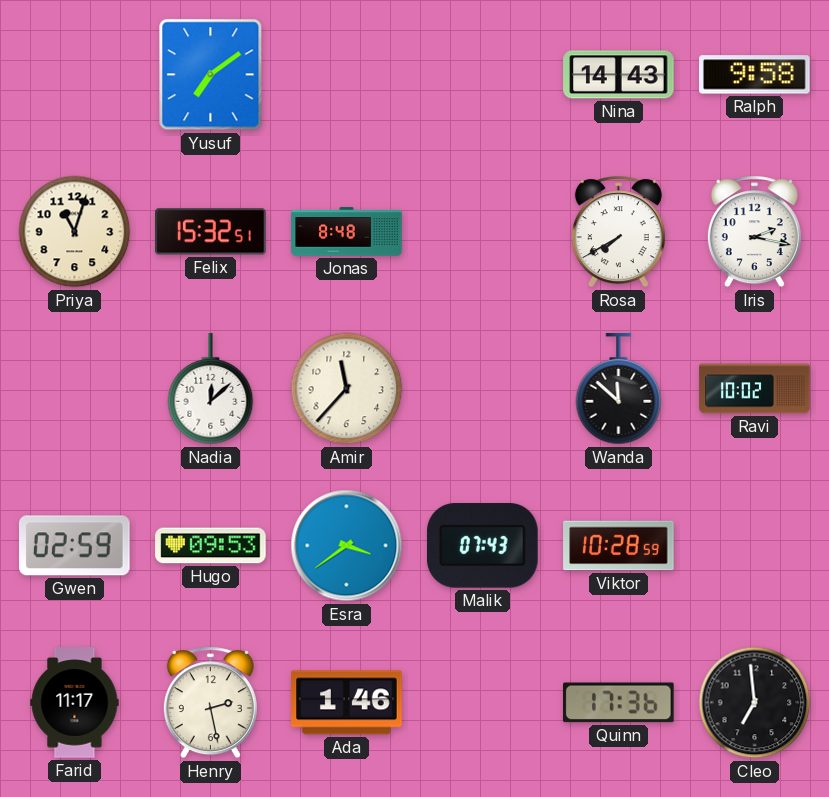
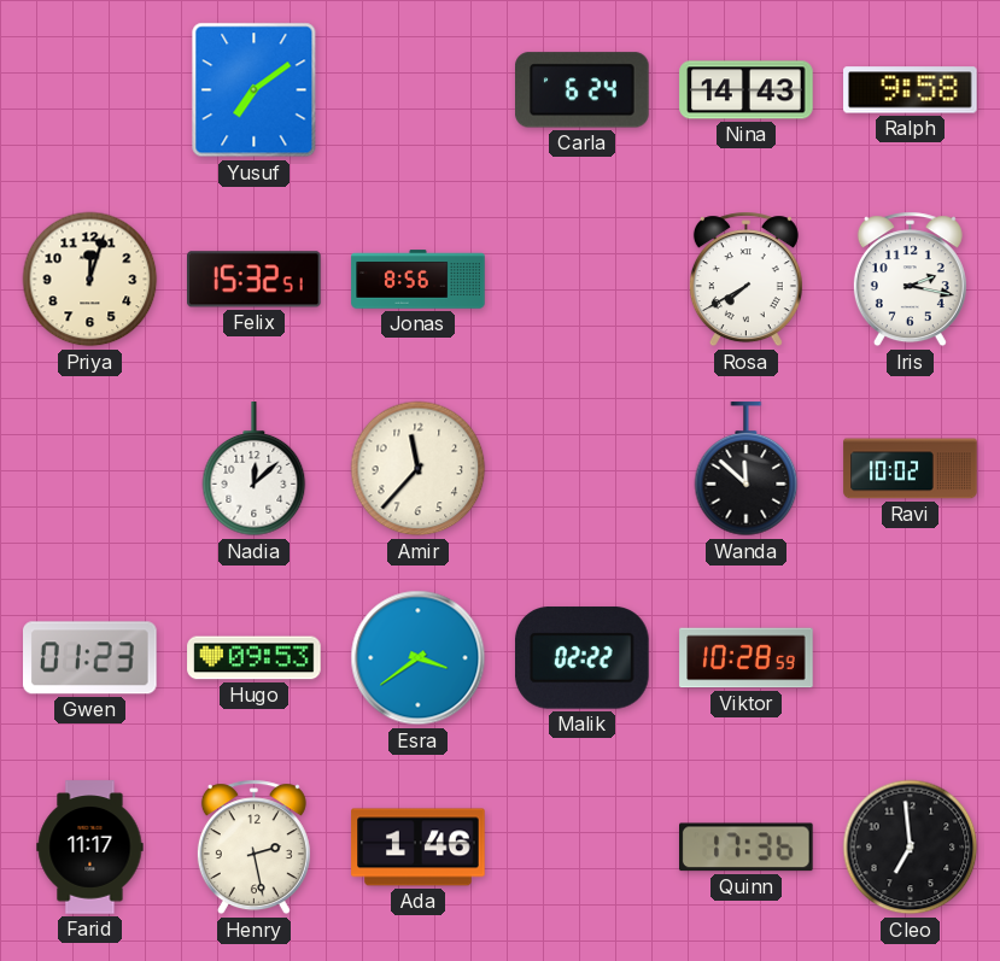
Carla: none -> 6:24 (583, 90)
Priya: 11:03 -> 12:03 (90, 280)
Jonas: 8:48 -> 8:56 (419, 280)
Gwen: 02:59 -> 01:23 (90, 658)
Malik: 07:43 -> 02:22 (583, 658)
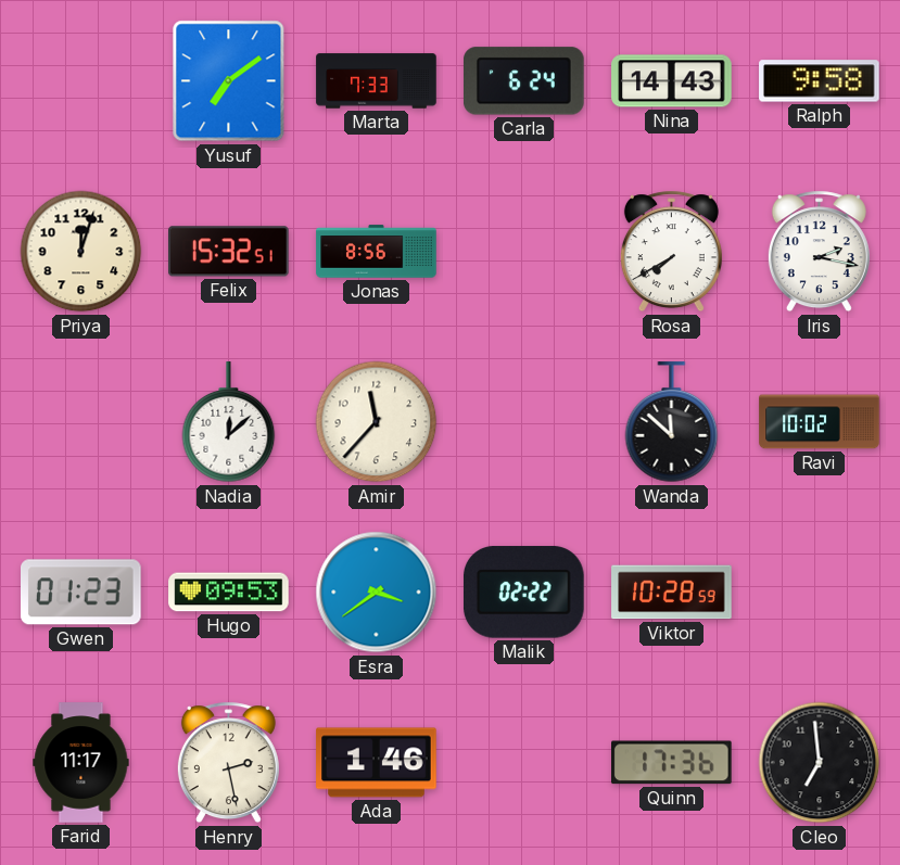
Marta: none -> 7:33 (377, 81)
